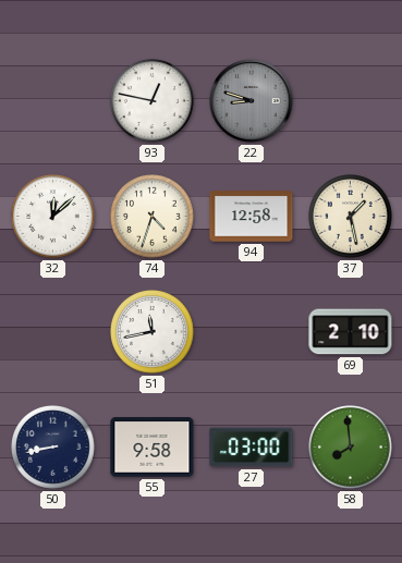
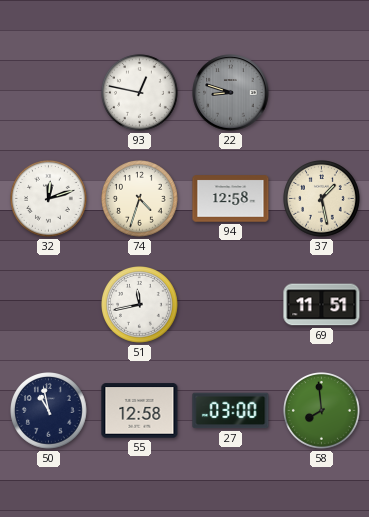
32: 12:08 -> 12:12 (49, 199)
69: 2:10 -> 11:51 (322, 305)
50: 8:43 -> 10:58 (49, 411)
55: 9:58 -> 12:58 (140, 411)
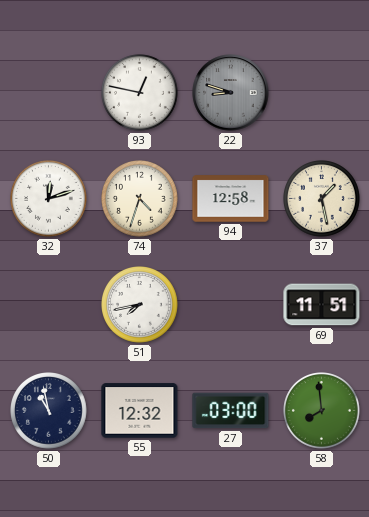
51: 11:43 -> 7:43 (140, 305)
55: 12:58 -> 12:32 (140, 411)
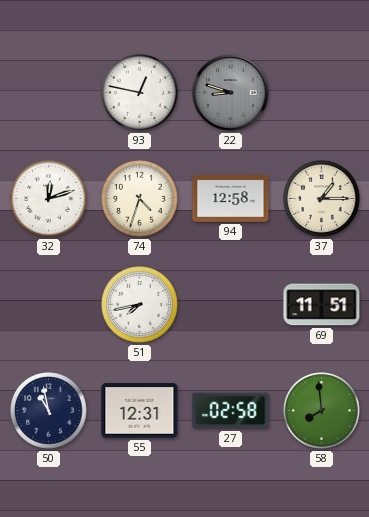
37: 1:28 -> 1:15 (322, 199)
55: 12:32 -> 12:31 (140, 411)
27: 03:00 -> 02:58 (231, 411)
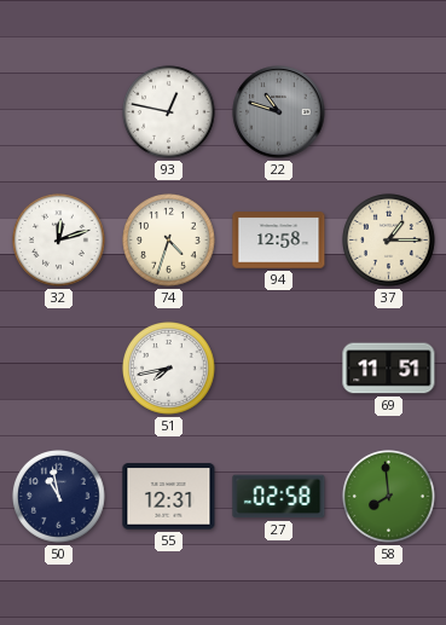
22: 8:48 -> 10:48 (279, 112)
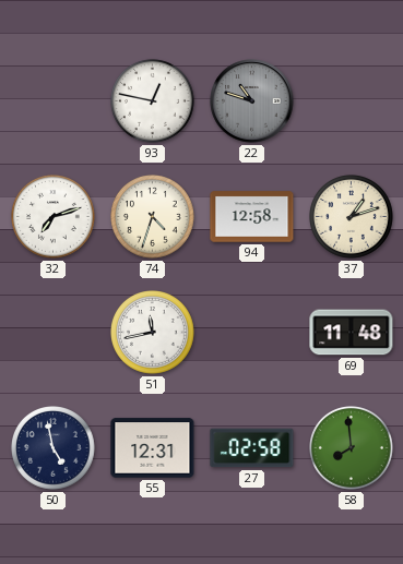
32: 12:12 -> 7:12 (54, 217)
37: 1:15 -> 1:12 (352, 217)
51: 7:43 -> 11:43 (153, 333)
69: 11:51 -> 11:48 (352, 333)
50: 10:58 -> 4:58 (54, 448)
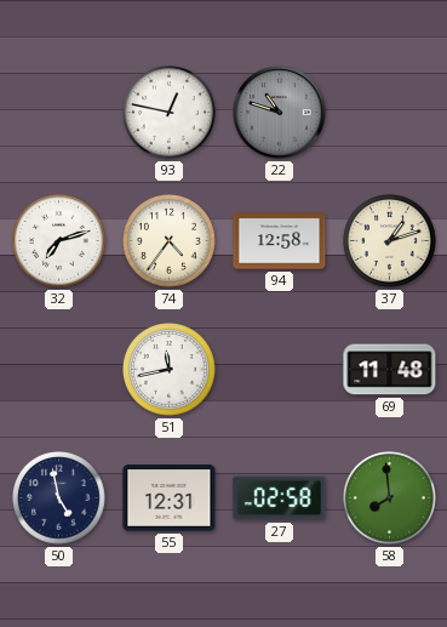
74: 4:33 -> 4:36 (170, 241)
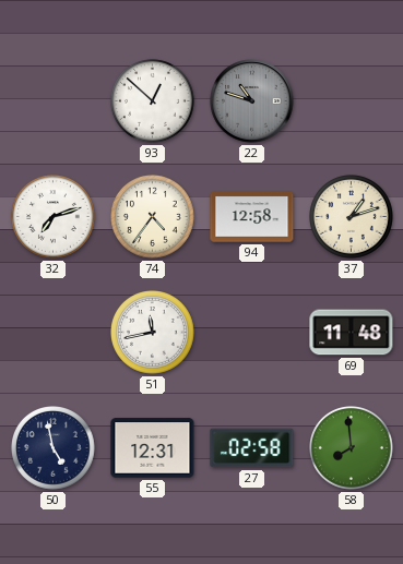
93: 12:47 -> 12:52 (153, 101)
